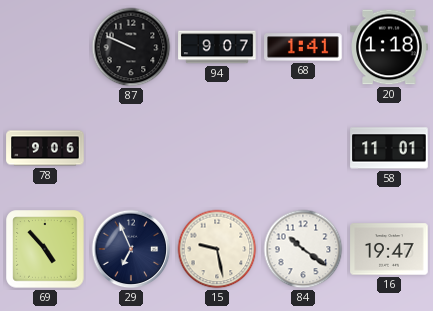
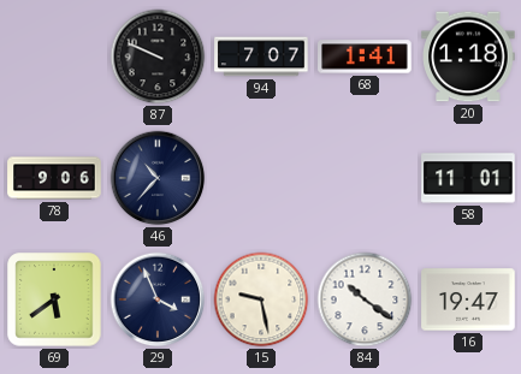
94: 9:07 -> 7:07 (261, 57)
46: none -> 10:37 (158, 178)
69: 4:53 -> 5:39 (54, 299)
29: 6:56 -> 3:56 (158, 299)
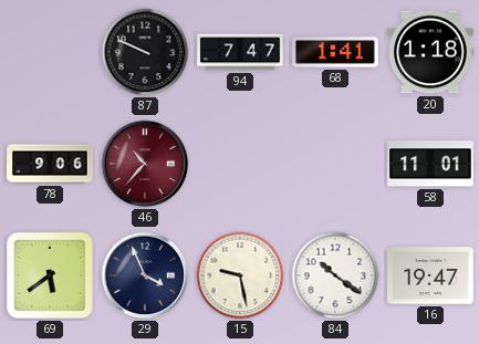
94: 7:07 -> 7:47 (240, 52)
46 dial: navy -> burgundy (145, 164)
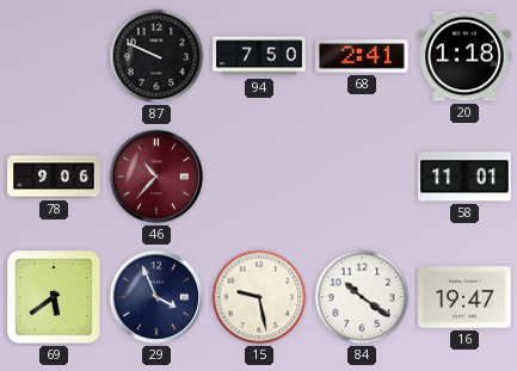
94: 7:47 -> 7:50 (259, 56)
68: 1:41 -> 2:41 (362, 56)
